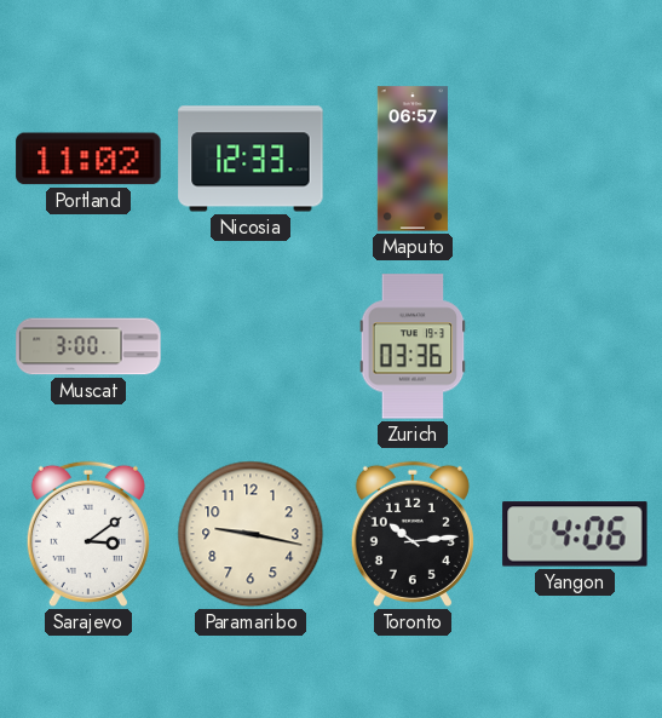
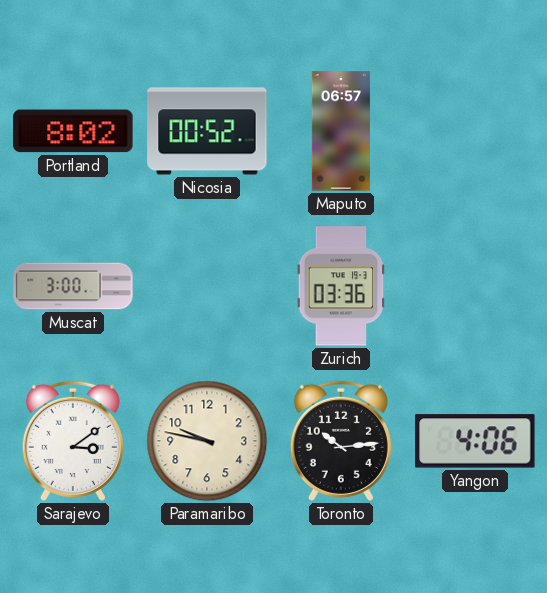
Portland: 11:02 -> 8:02 (73, 131)
Nicosia: 12:33 -> 00:52 (207, 131)
Paramaribo: 9:17 -> 9:47 (207, 441)
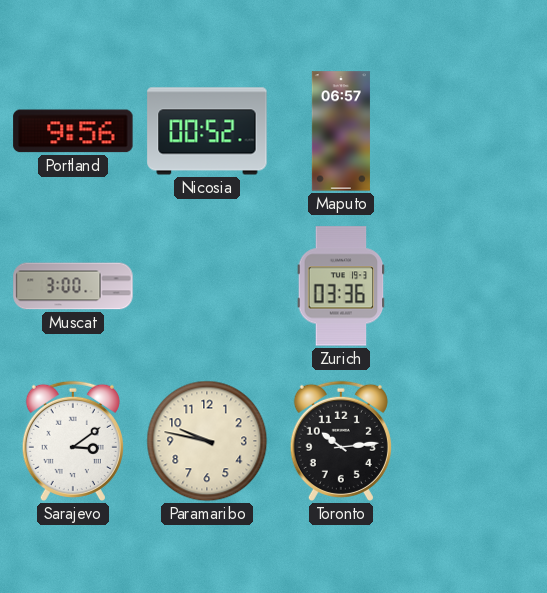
Portland: 8:02 -> 9:56 (73, 131)
Yangon: 4:06 -> none (475, 441)
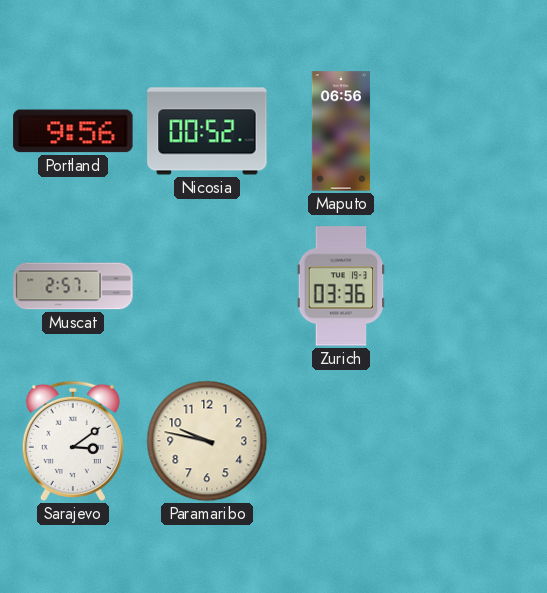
Maputo: 06:57 -> 06:56 (341, 131)
Muscat: 3:00 -> 2:57 (73, 286)
Toronto: 10:14 -> none (341, 441)
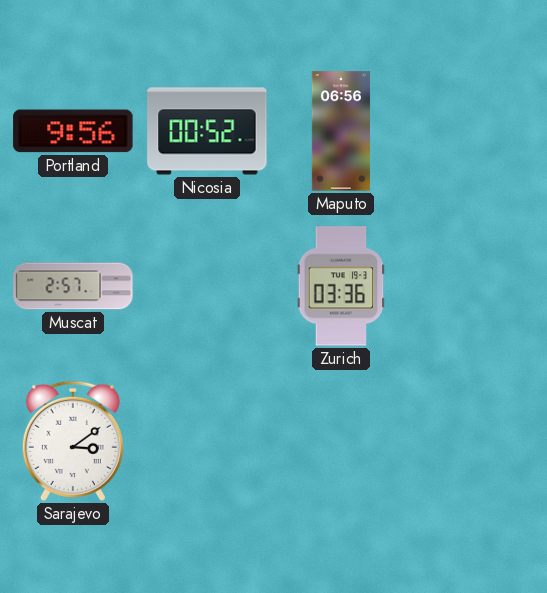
Paramaribo: 9:47 -> none (207, 441)
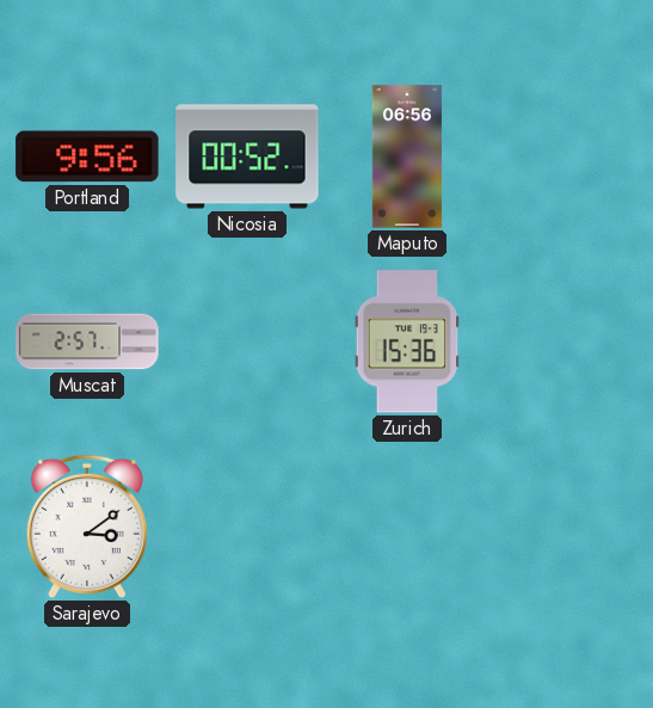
Zurich: 03:36 -> 15:36 (407, 341)
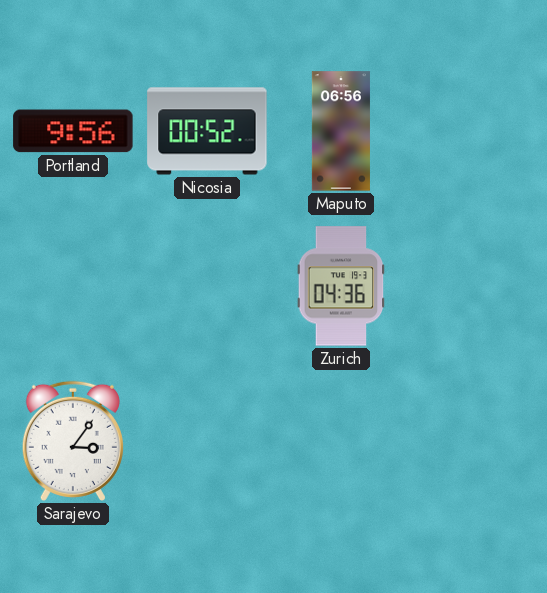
Muscat: 2:57 -> none (87, 341)
Zurich: 15:36 -> 04:36 (341, 286)
Sarajevo: 3:09 -> 3:06 (73, 441)
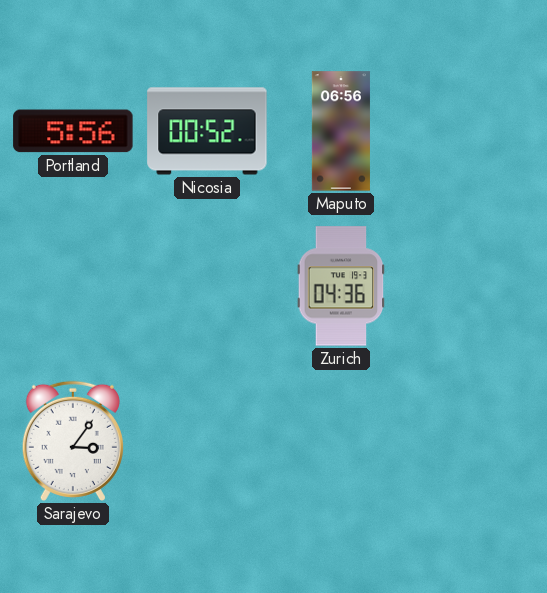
Portland: 9:56 -> 5:56 (73, 131)
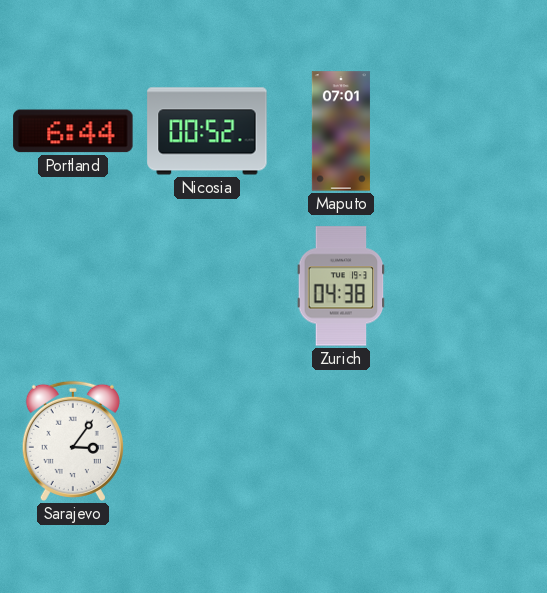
Portland: 5:56 -> 6:44 (73, 131)
Maputo: 06:56 -> 07:01 (341, 131)
Zurich: 04:36 -> 04:38 (341, 286)
